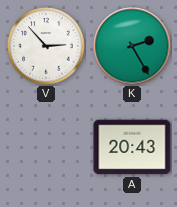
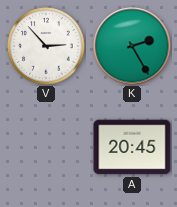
A: 20:43 -> 20:45 (132, 147)
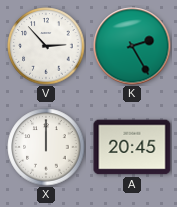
X: none -> 12:00 (46, 147)
